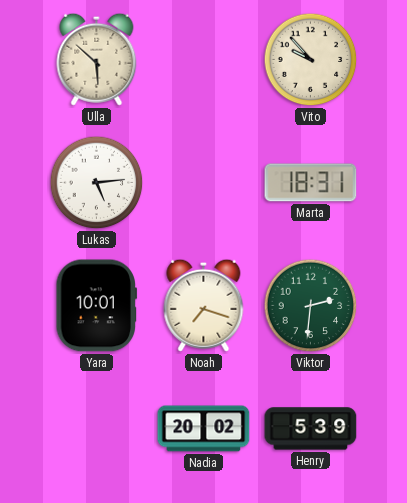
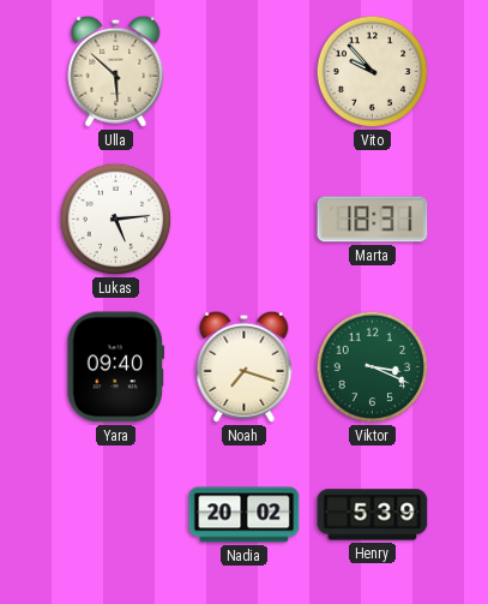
Yara: 10:01 -> 09:40 (116, 367)
Viktor: 2:31 -> 3:19 (373, 367)
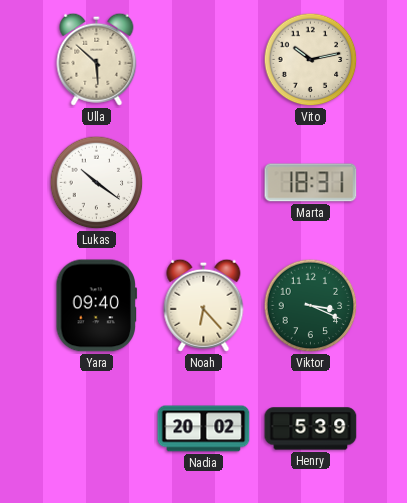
Vito: 9:53 -> 10:13 (311, 60)
Lukas: 5:14 -> 10:21 (97, 183)
Noah: 7:18 -> 6:23 (204, 305)
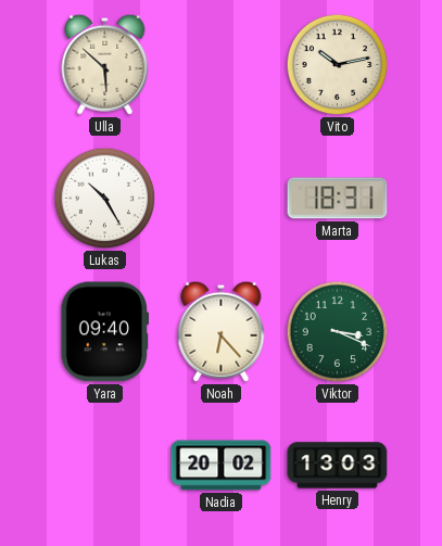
Lukas: 10:21 -> 10:25 (105, 199)
Henry: 5:39 -> 13:03 (338, 466)
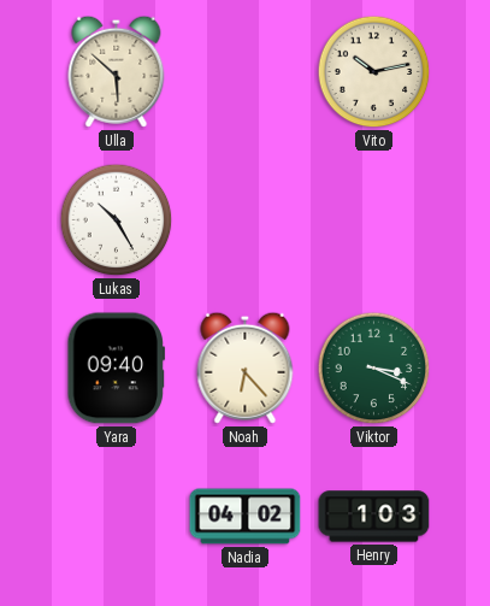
Marta: 18:31 -> none (338, 199)
Nadia: 20:02 -> 04:02 (246, 517)
Henry: 13:03 -> 1:03 (374, 517)
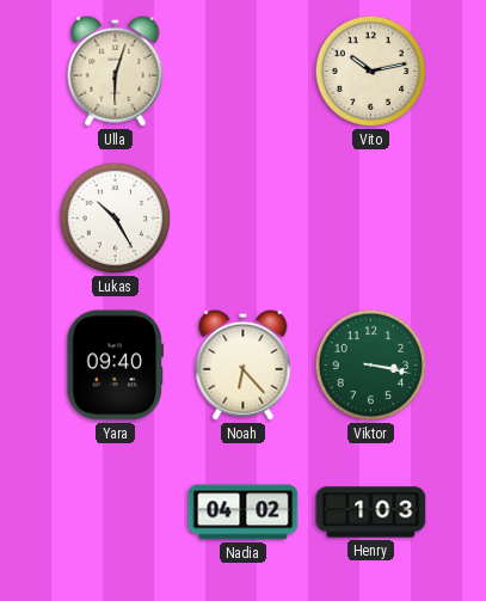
Ulla: 5:52 -> 6:03 (116, 70)
Viktor: 3:19 -> 3:17 (371, 366)
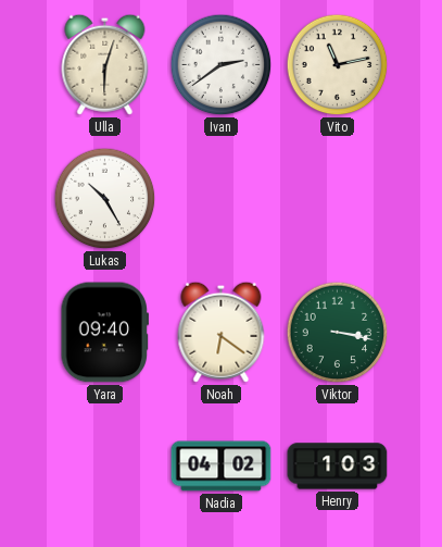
Ivan: none -> 2:39 (222, 65)
Vito: 10:13 -> 11:13 (338, 65)
Noah: 6:23 -> 6:21 (222, 332)
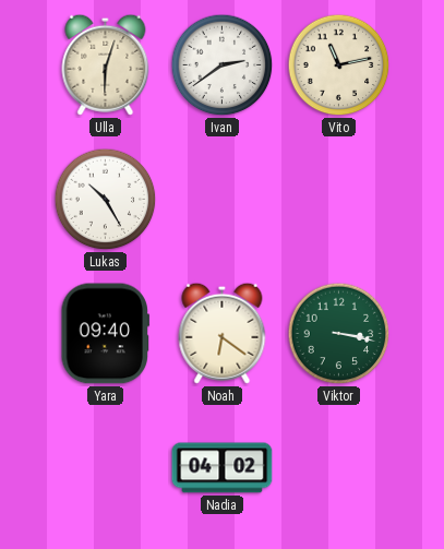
Henry: 1:03 -> none (338, 467)
